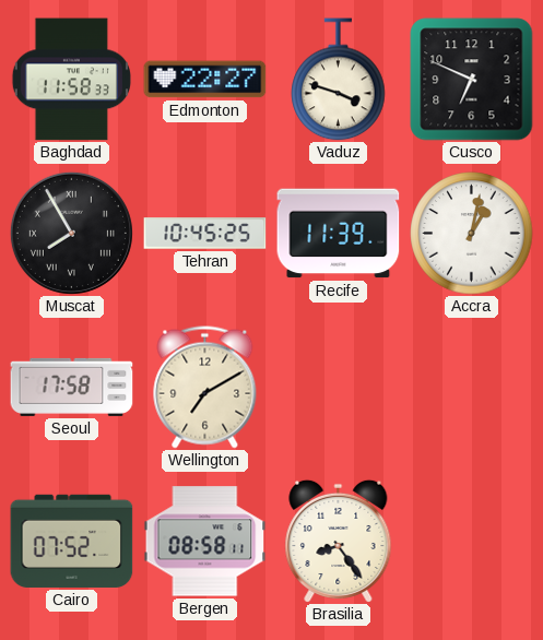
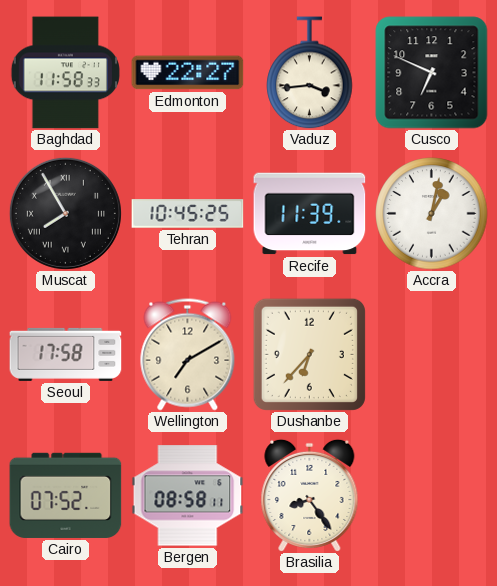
Vaduz: 3:48 -> 3:44 (310, 73)
Dushanbe: none -> 6:37 (309, 354)
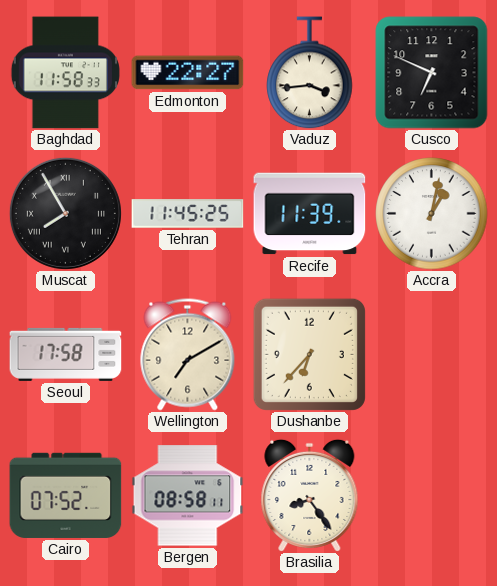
Tehran: 10:45 -> 11:45 (188, 214)
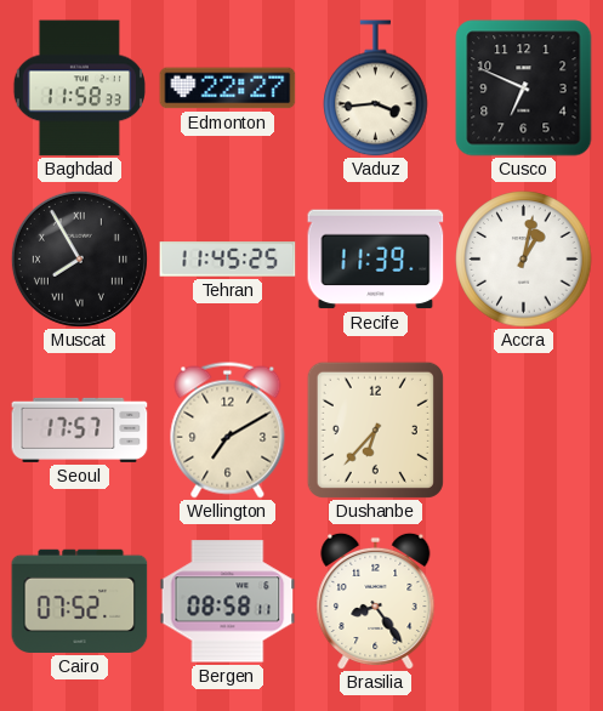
Seoul: 17:58 -> 17:57 (80, 430)
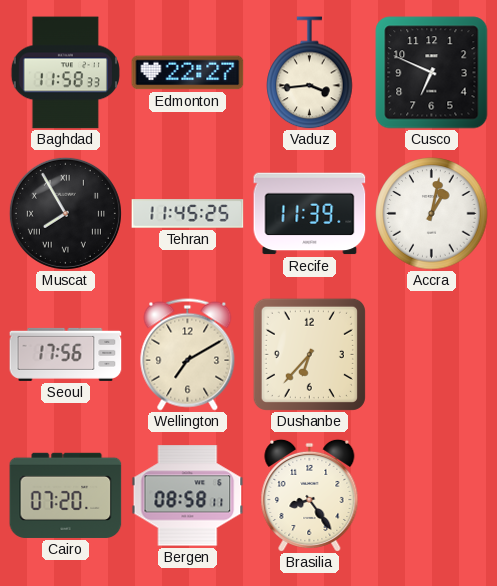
Seoul: 17:57 -> 17:56 (66, 354)
Cairo: 07:52 -> 07:20 (66, 495)
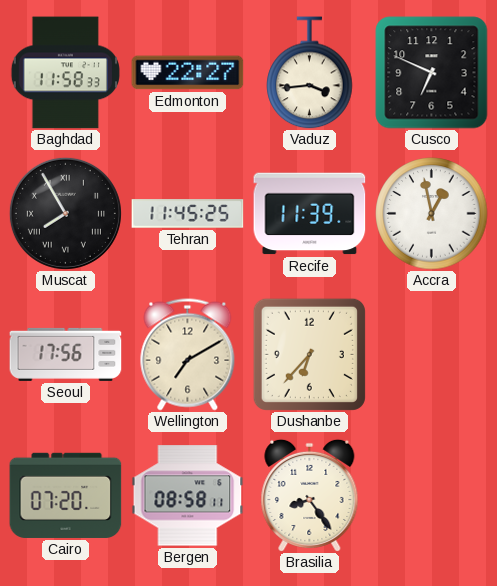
Accra: 1:02 -> 12:58 (432, 214)
